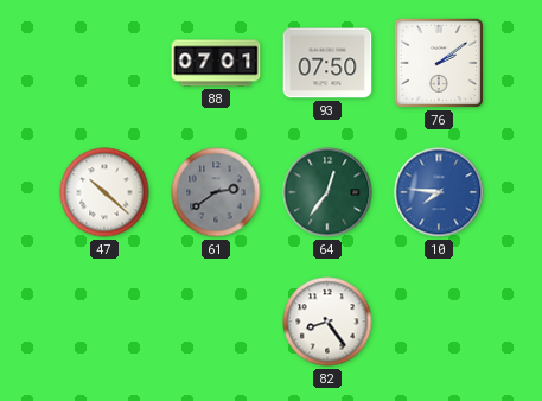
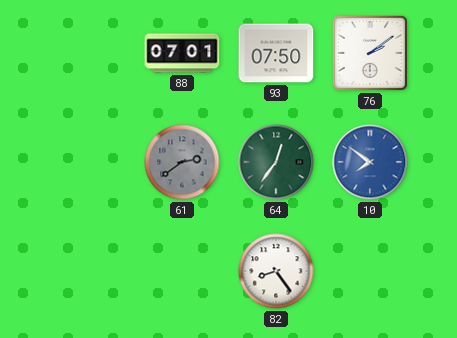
47: 10:22 -> none (104, 192)
10: 7:46 -> 7:51 (370, 162)
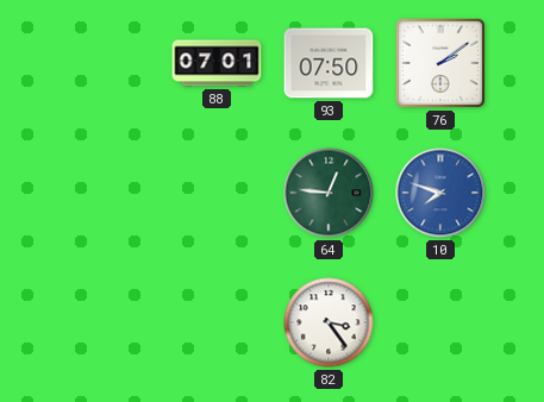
61: 2:39 -> none (182, 162)
64: 12:36 -> 12:46 (329, 193)
10: 7:51 -> 7:48 (440, 193)
82: 8:24 -> 3:24 (329, 322)
